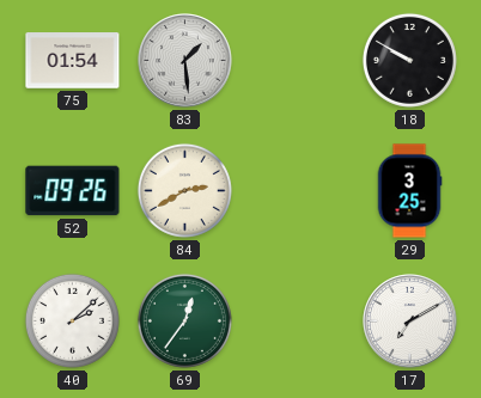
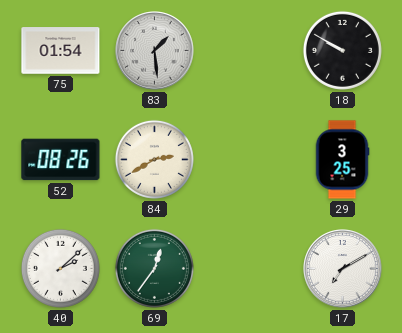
52: 09:26 -> 08:26 (61, 160)
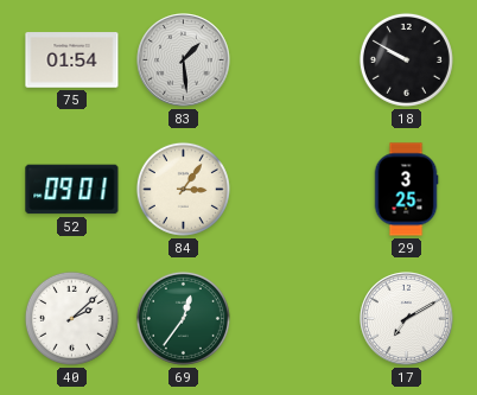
52: 08:26 -> 09:01 (72, 190)
84: 2:40 -> 3:06 (183, 189)
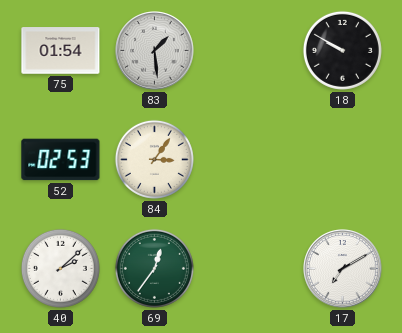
52: 09:01 -> 02:53 (61, 160)
29: 3:25 -> none (406, 190)
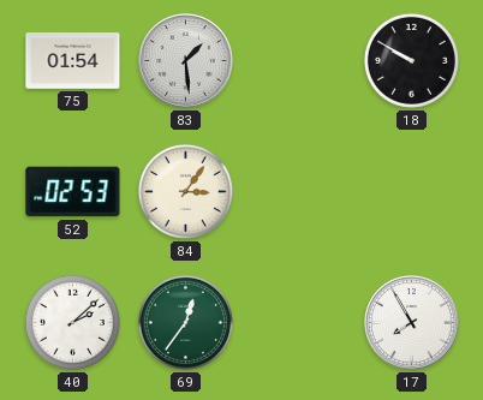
17: 7:10 -> 7:55 (412, 323)
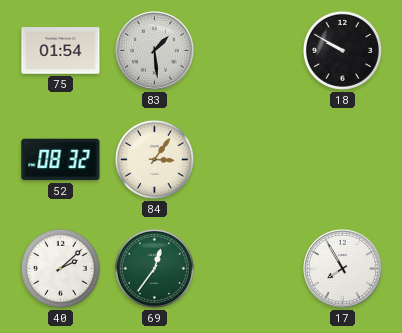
52: 02:53 -> 08:32 (61, 160)
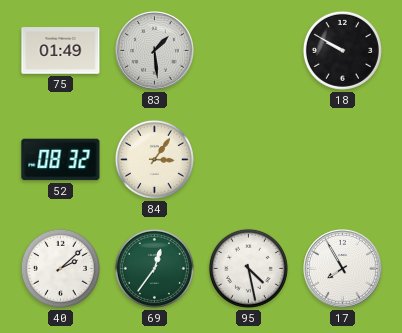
75: 01:54 -> 01:49 (61, 51)
95: none -> 4:28 (248, 268)
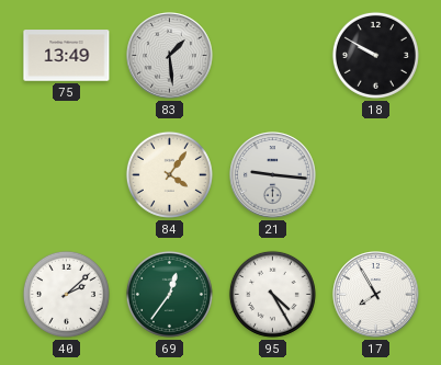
75: 01:49 -> 13:49 (67, 56)
52: 08:32 -> none (61, 160)
84: 3:06 -> 4:06 (169, 174)
21: none -> 9:16 (273, 175)
95: 4:28 -> 4:25 (272, 294)
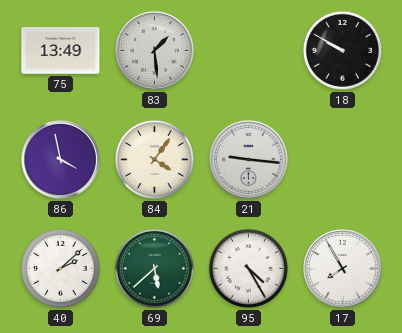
86: none -> 3:58 (61, 160)
69: 12:36 -> 5:38 (154, 268)
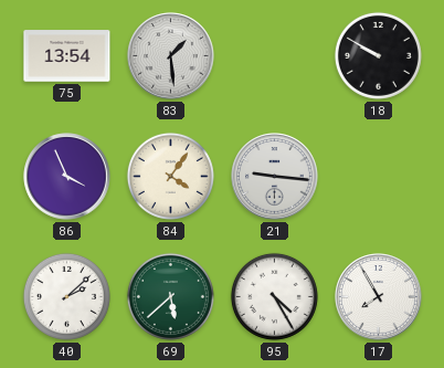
75: 13:49 -> 13:54 (67, 56)
86: 3:58 -> 3:56 (67, 177)
